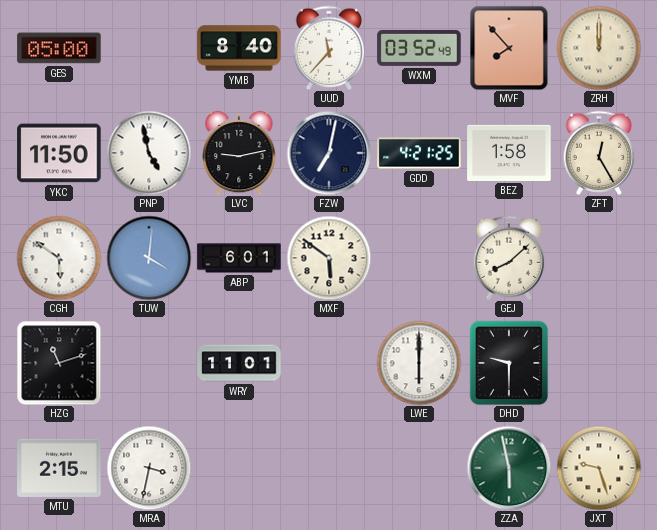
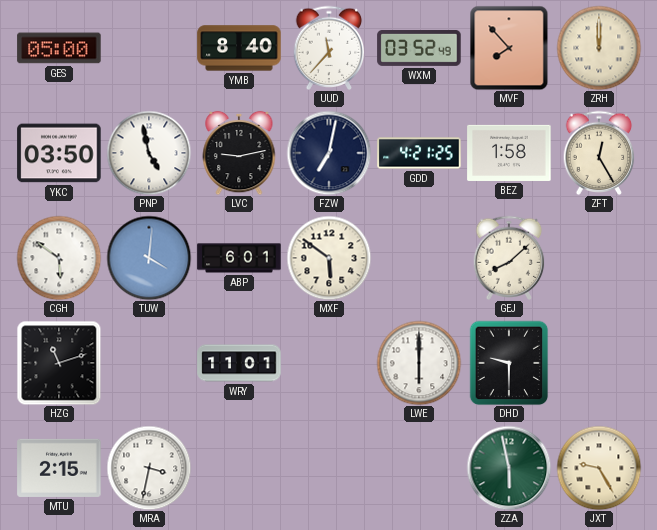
YKC: 11:50 -> 03:50 (59, 153)
JXT: 9:27 -> 9:25 (599, 468)
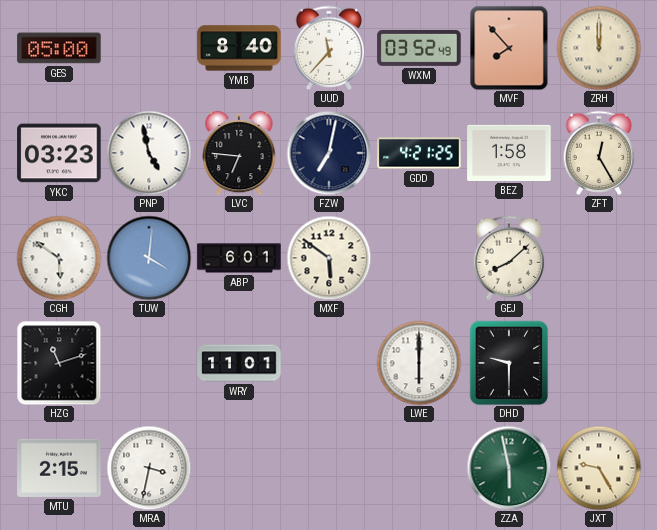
YKC: 03:50 -> 03:23 (59, 153)
LVC: 9:13 -> 6:46 (239, 153)
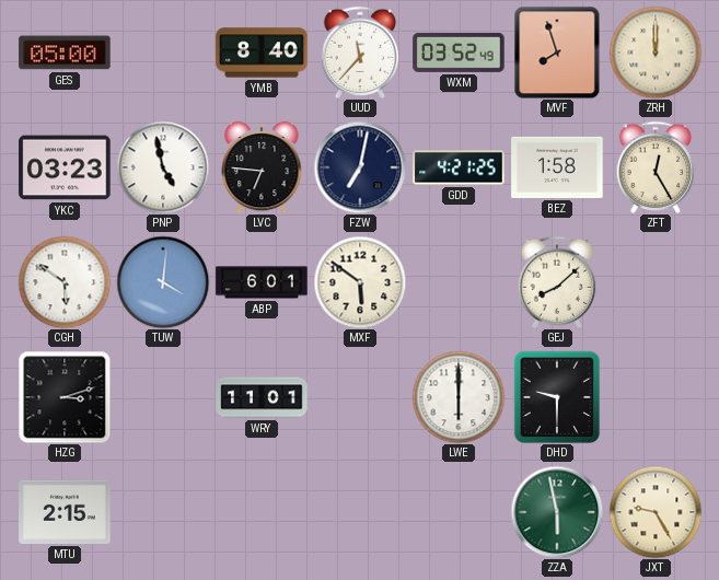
MVF: 7:53 -> 7:57 (557, 53)
HZG: 11:12 -> 3:12 (65, 397)
MRA: 3:32 -> none (149, 468)
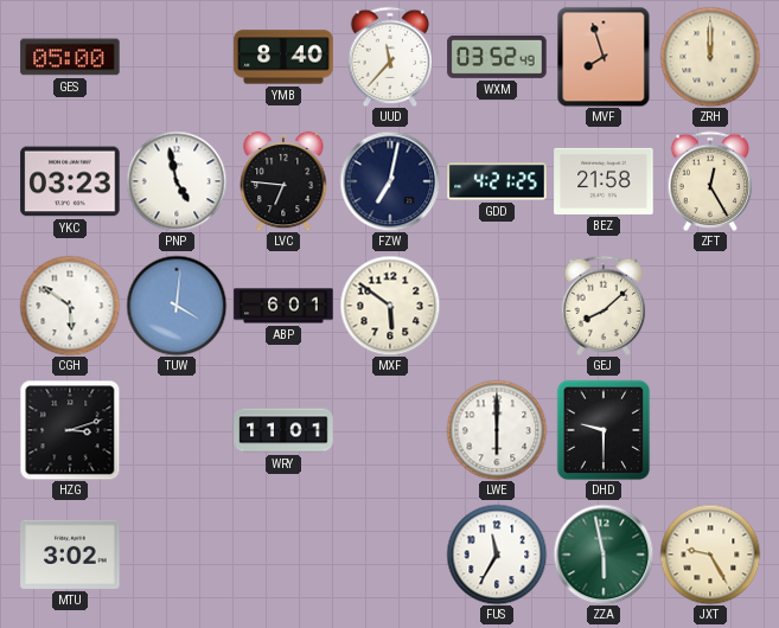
BEZ: 1:58 -> 21:58 (604, 181)
MTU: 2:15 -> 3:02 (70, 555)
FUS: none -> 11:35 (497, 555)
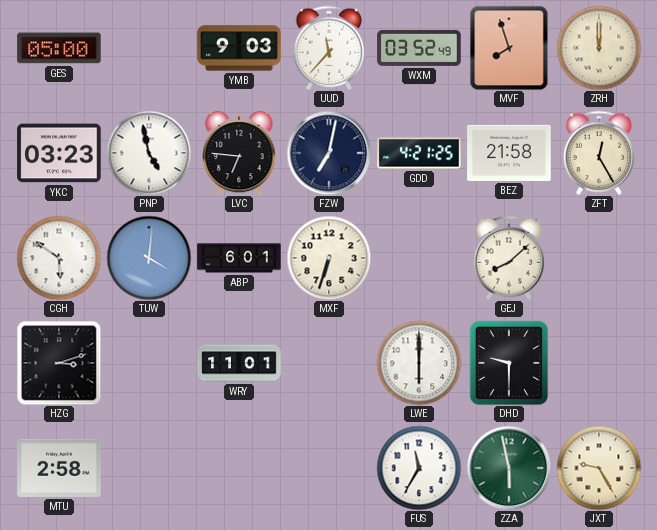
YMB: 8:40 -> 9:03 (239, 48)
MXF: 5:51 -> 6:33 (329, 258)
MTU: 3:02 -> 2:58 (59, 468)
